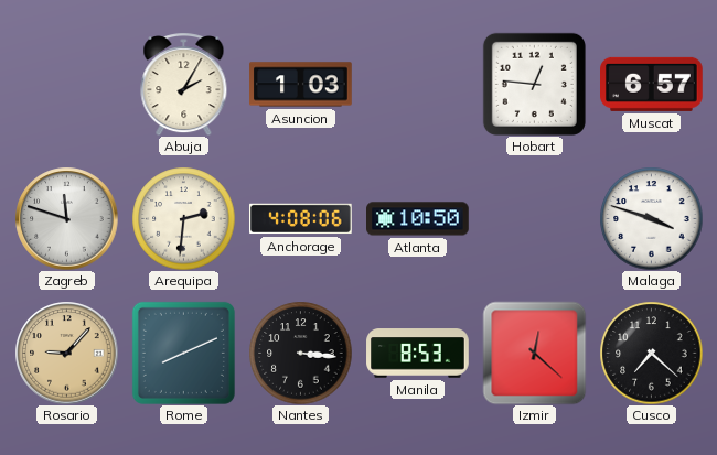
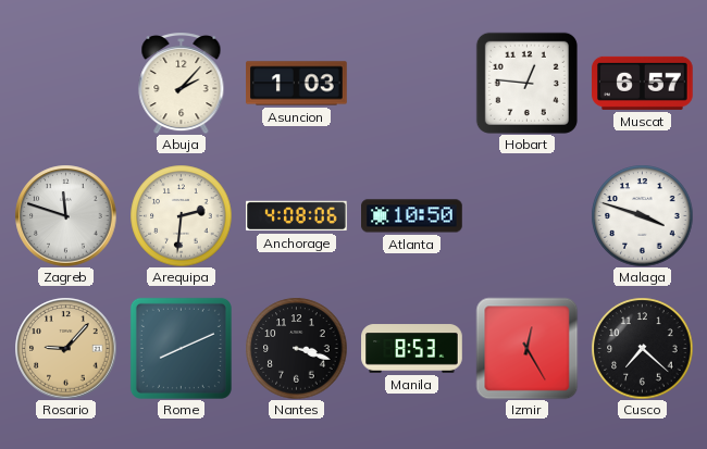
Abuja: 2:05 -> 2:07 (182, 83)
Nantes: 3:16 -> 3:18 (296, 348)
Izmir: 12:22 -> 12:25 (526, 348)
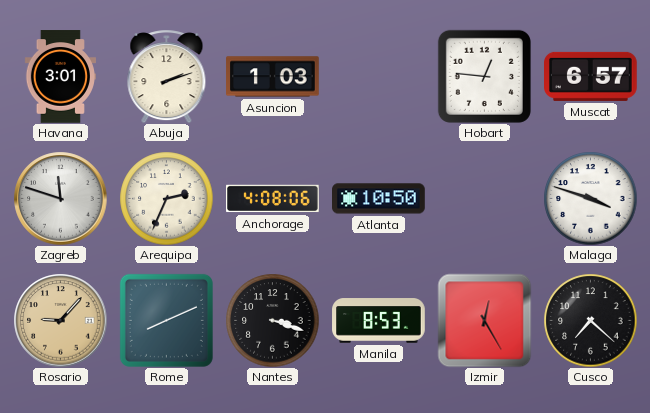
Havana: none -> 3:01 (60, 77)
Abuja: 2:07 -> 2:12 (167, 76)
Arequipa: 2:31 -> 2:34 (166, 198)
